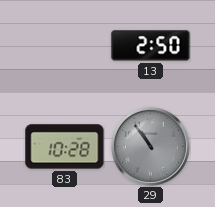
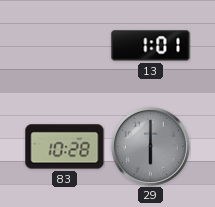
13: 2:50 -> 1:01 (151, 46)
29: 10:54 -> 6:00 (150, 146)
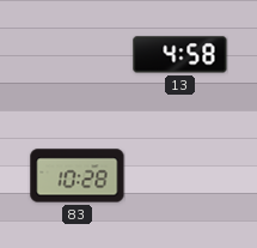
13: 1:01 -> 4:58 (180, 55)
29: 6:00 -> none (150, 146)
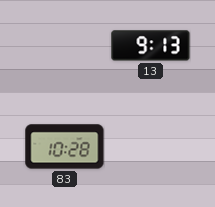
13: 4:58 -> 9:13 (151, 46)
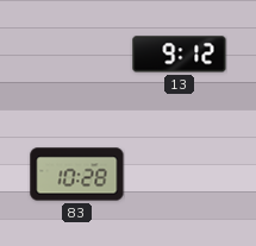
13: 9:13 -> 9:12 (180, 55)
